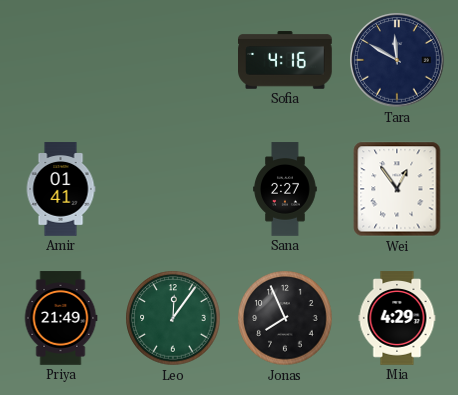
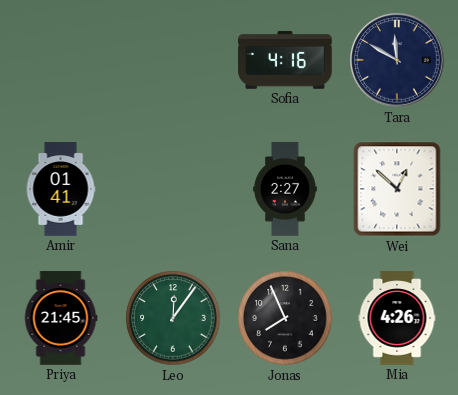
Wei: 12:54 -> 12:52 (397, 189)
Priya: 21:49 -> 21:45 (61, 318)
Mia: 4:29 -> 4:26 (397, 318)
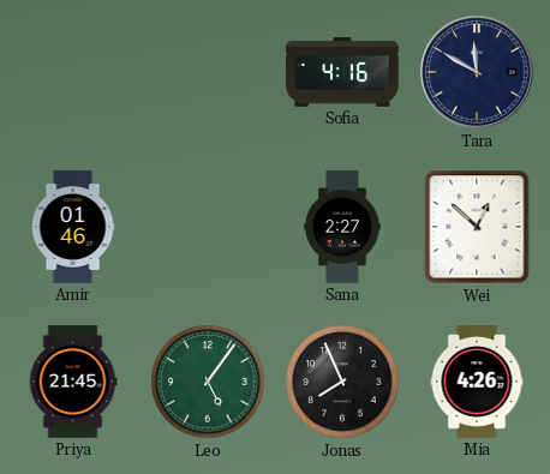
Amir: 01:41 -> 01:46 (73, 227)
Leo: 12:06 -> 5:06 (208, 382)
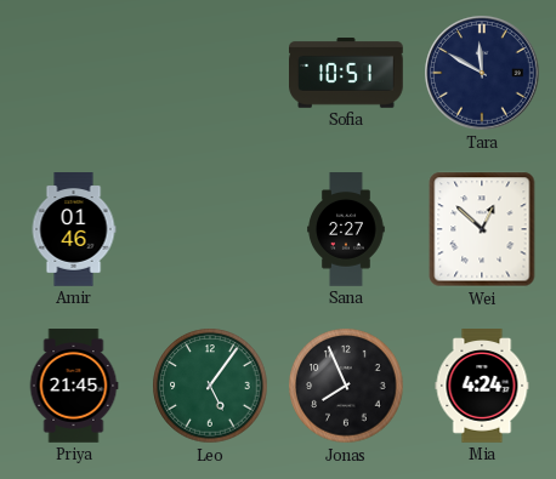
Sofia: 4:16 -> 10:51 (347, 73)
Mia: 4:26 -> 4:24 (482, 386)
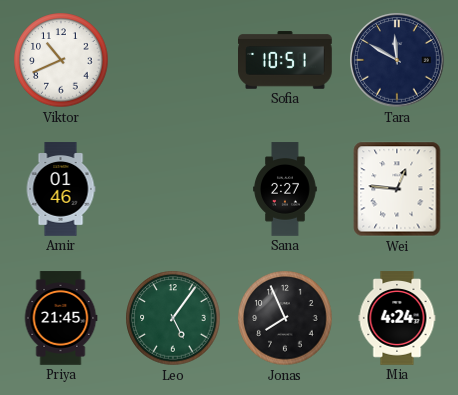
Viktor: none -> 10:41 (61, 60)
Wei: 12:52 -> 12:46 (397, 189)
